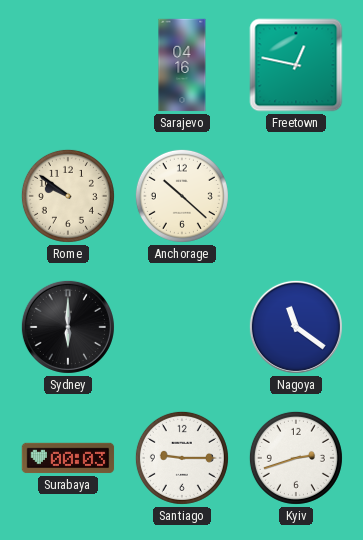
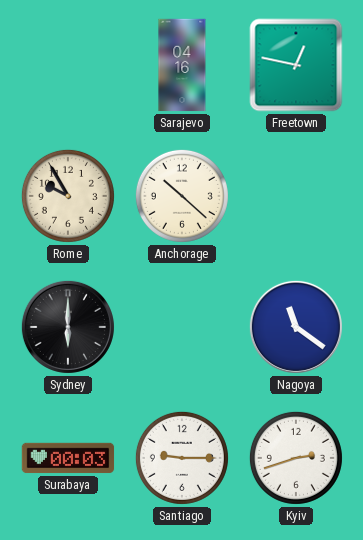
Rome: 9:51 -> 9:55 (68, 196)
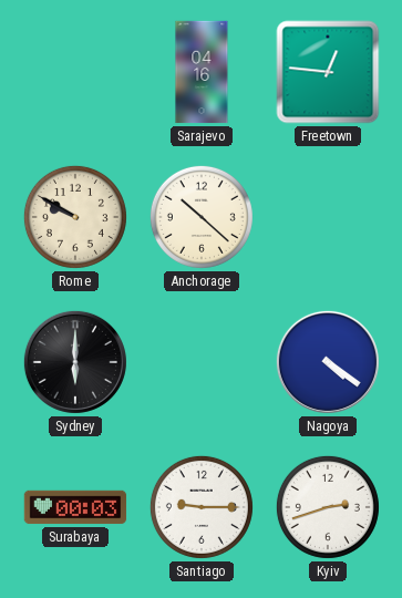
Freetown: 12:47 -> 12:46 (328, 72)
Rome: 9:55 -> 9:50 (75, 217)
Nagoya: 11:21 -> 4:21 (328, 362)
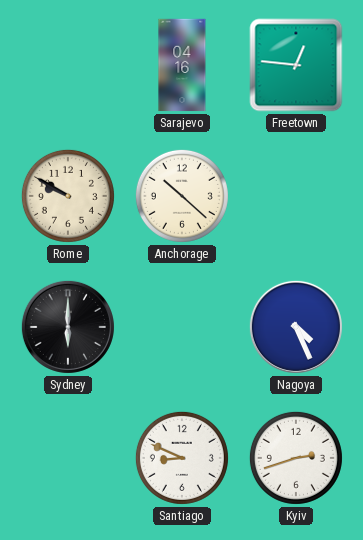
Nagoya: 4:21 -> 4:26 (296, 327)
Surabaya: 00:03 -> none (75, 507)
Santiago: 9:15 -> 8:49 (182, 458)
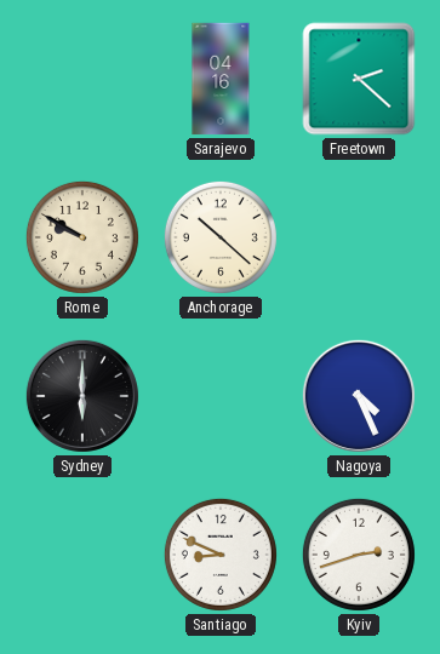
Freetown: 12:46 -> 2:22 (359, 79)
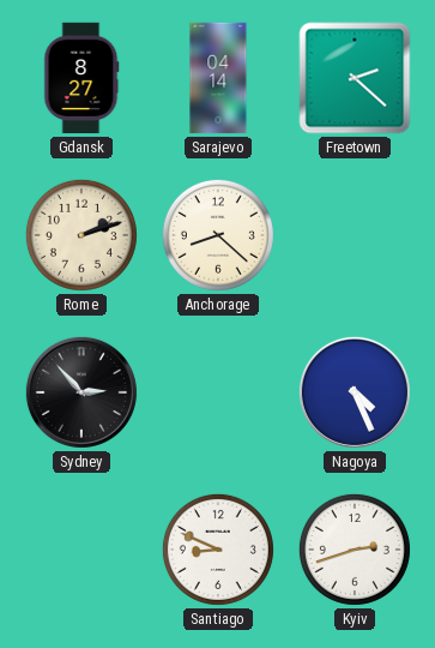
Gdansk: none -> 8:27 (81, 78)
Sarajevo: 04:16 -> 04:14 (218, 78)
Rome: 9:50 -> 2:12 (81, 235)
Anchorage: 10:22 -> 8:22 (218, 235)
Sydney: 6:00 -> 2:53 (81, 392)
